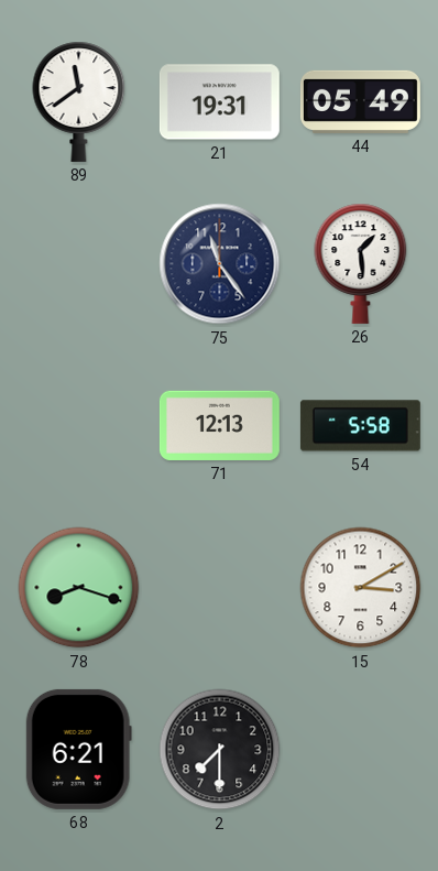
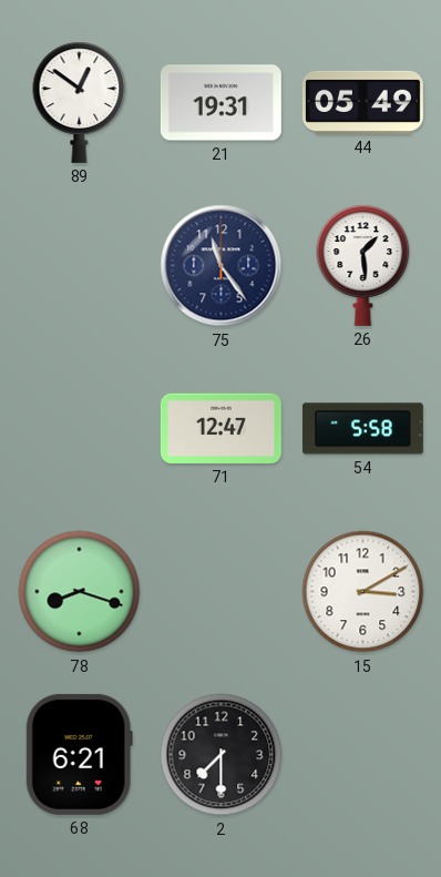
89: 11:39 -> 12:51 (80, 102)
71: 12:13 -> 12:47 (221, 428)
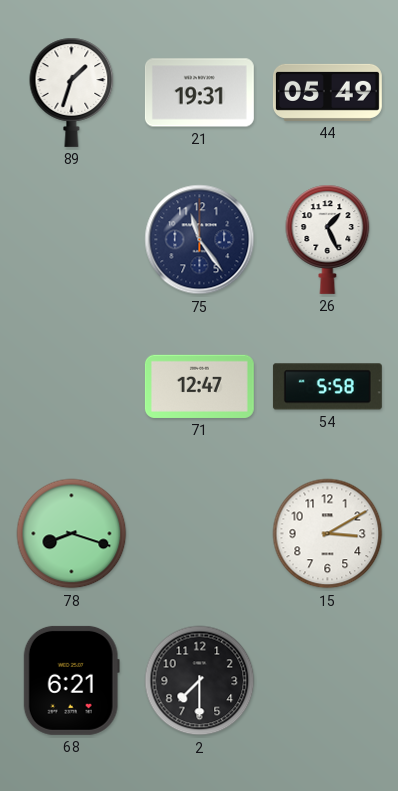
89: 12:51 -> 1:33 (72, 92)
26: 1:29 -> 1:26 (328, 239)
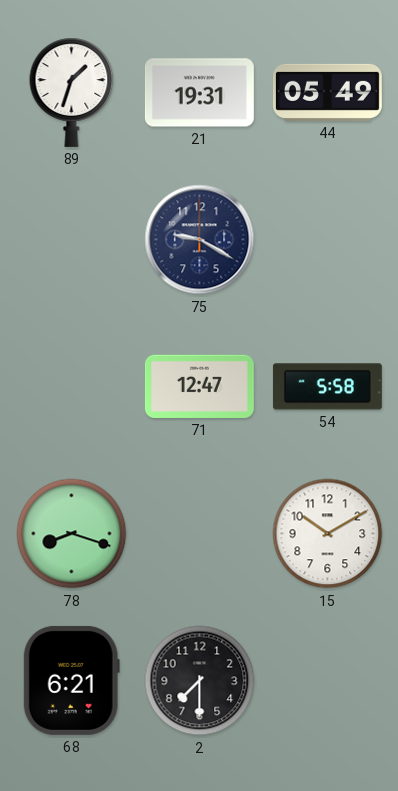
75: 11:24 -> 9:20 (200, 240)
26: 1:26 -> none (328, 239)
15: 3:10 -> 10:10 (328, 534)
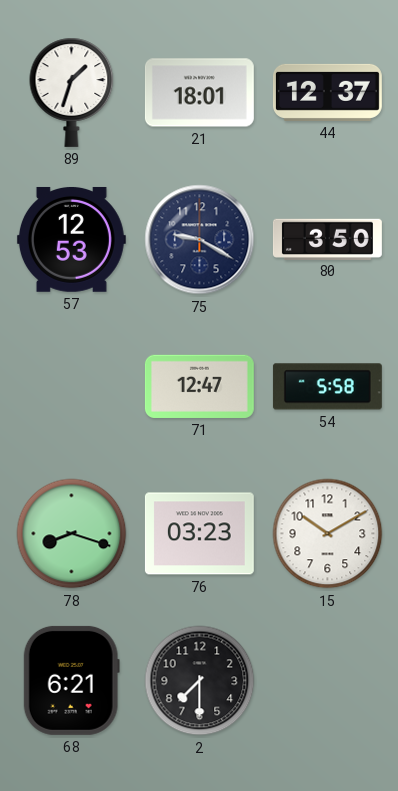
21: 19:31 -> 18:01 (199, 93)
44: 05:49 -> 12:37 (327, 92)
57: none -> 12:53 (71, 239)
80: none -> 3:50 (327, 239)
76: none -> 03:23 (199, 534)
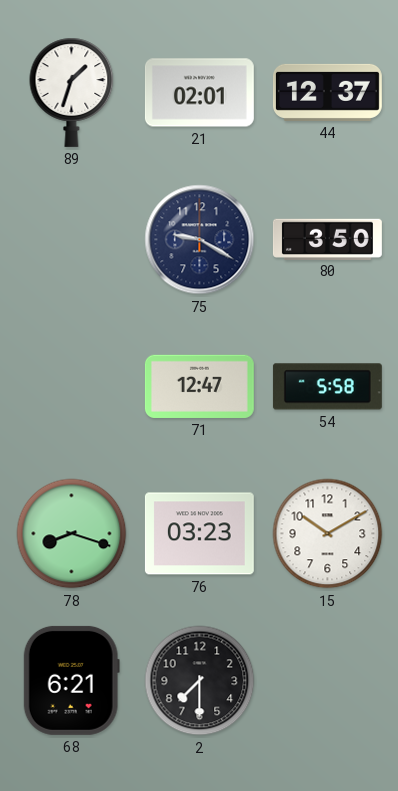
21: 18:01 -> 02:01 (199, 93)
57: 12:53 -> none (71, 239)
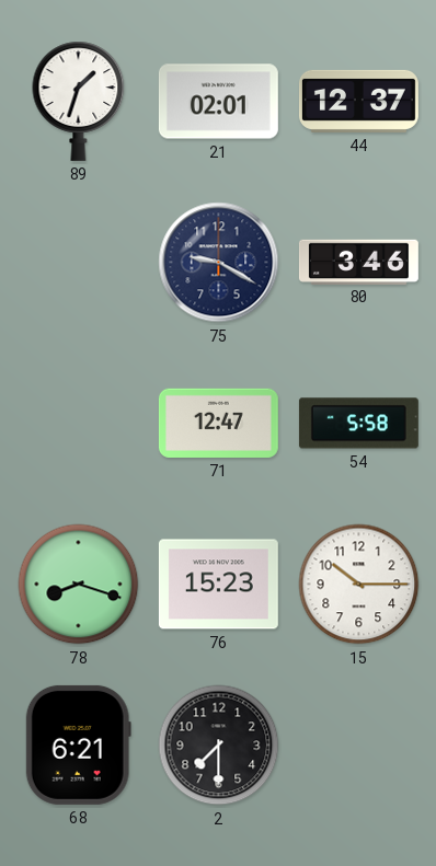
80: 3:50 -> 3:46 (358, 262)
76: 03:23 -> 15:23 (218, 585)
15: 10:10 -> 10:15 (359, 585)
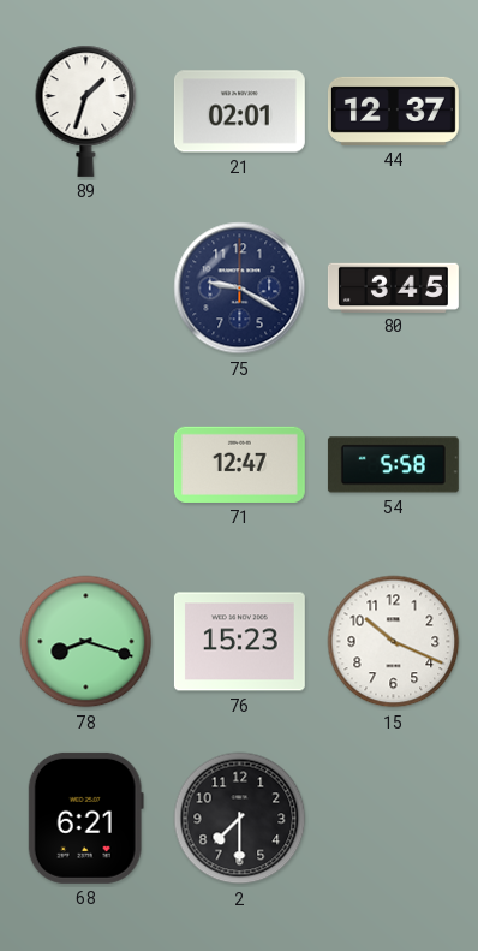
80: 3:46 -> 3:45 (393, 287)
15: 10:15 -> 10:19 (394, 642)
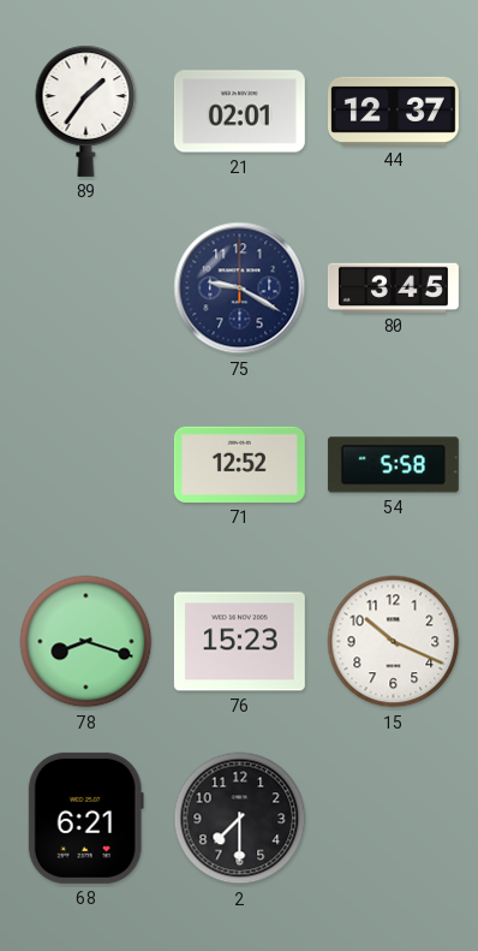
89: 1:33 -> 1:36 (86, 111)
71: 12:47 -> 12:52 (239, 464)
